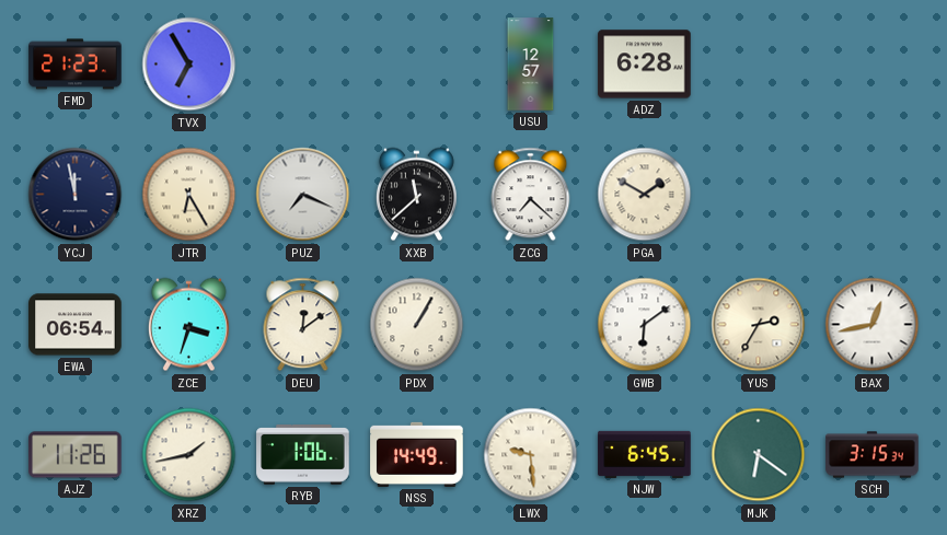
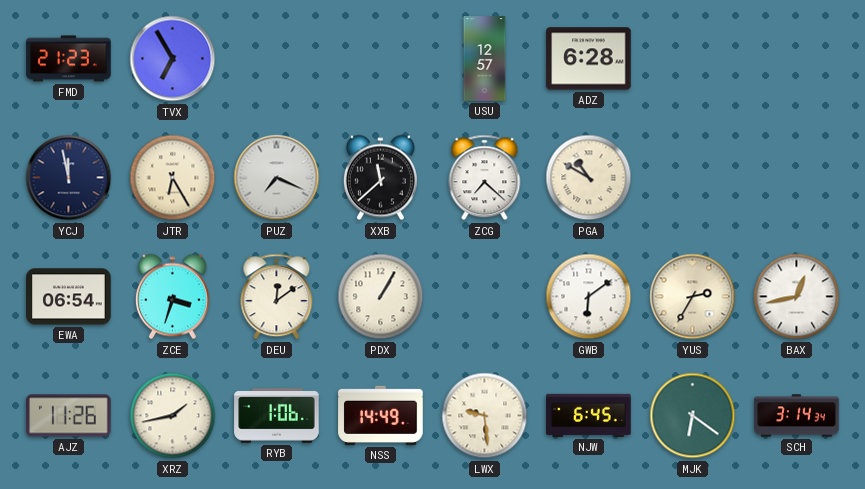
PGA: 1:50 -> 10:50 (589, 178)
SCH: 3:15 -> 3:14 (797, 416)
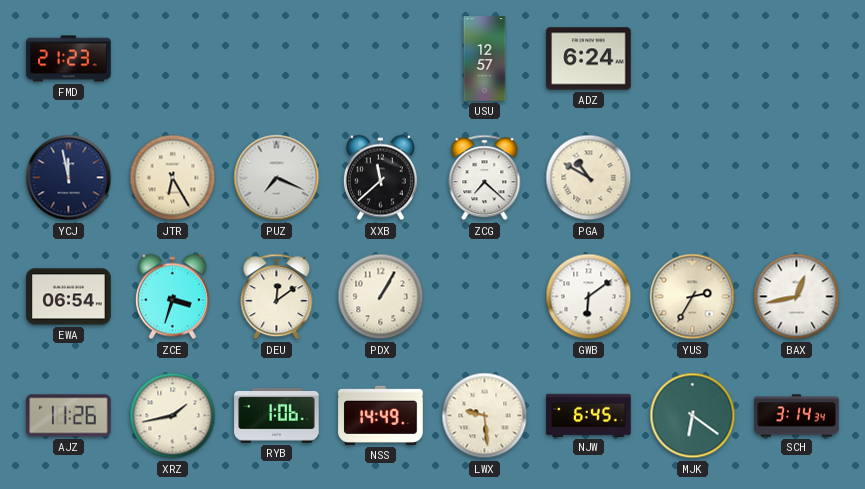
TVX: 6:55 -> none (173, 59)
ADZ: 6:28 -> 6:24 (589, 59)
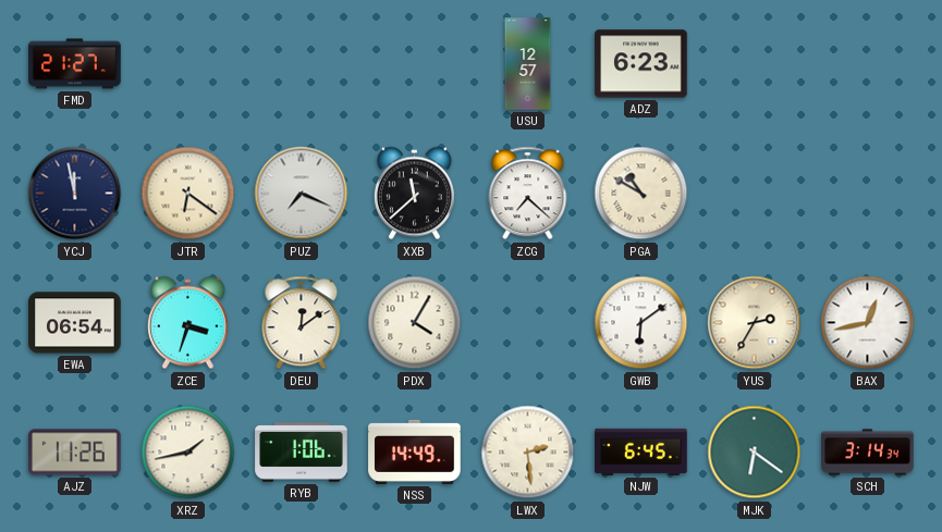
FMD: 21:23 -> 21:27 (75, 64)
ADZ: 6:24 -> 6:23 (641, 64)
JTR: 6:25 -> 6:21 (188, 194)
PDX: 1:05 -> 4:05 (415, 323)
LWX: 9:29 -> 2:29 (528, 453)
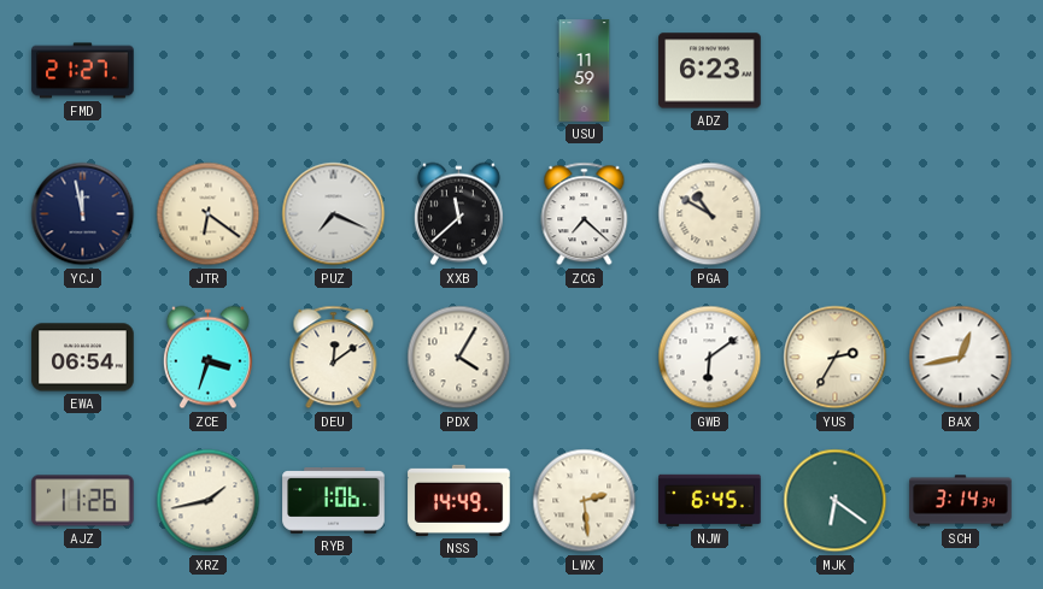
USU: 12:57 -> 11:59 (585, 71)
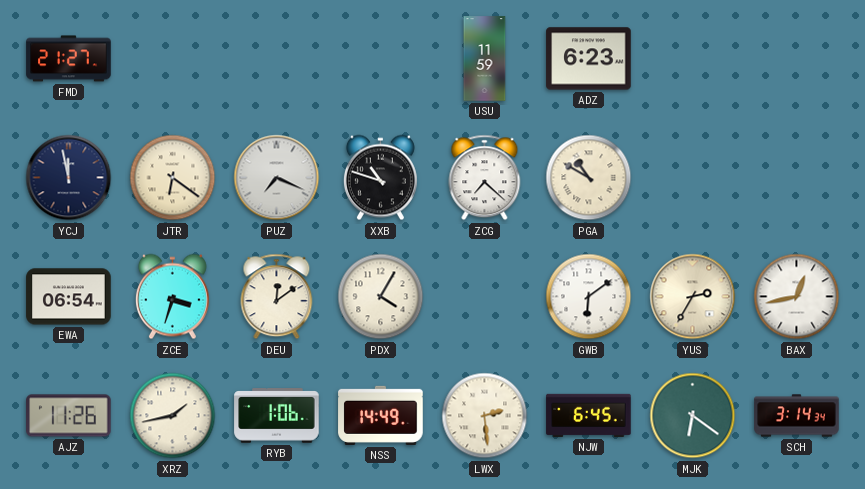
XXB: 11:38 -> 10:48 (380, 178)
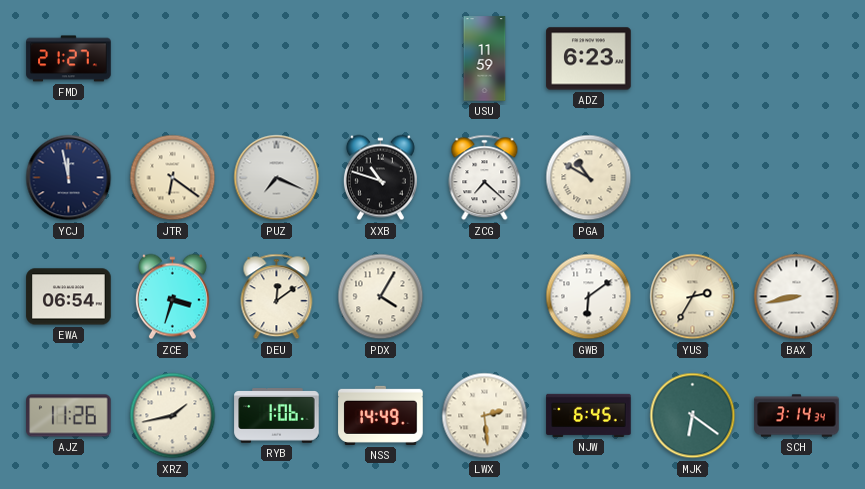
BAX: 12:43 -> 8:43 (797, 297)
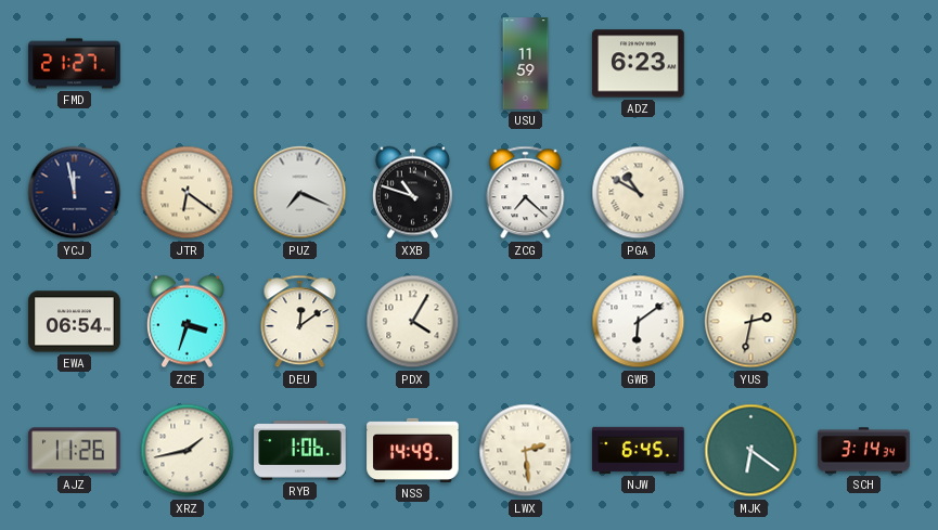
YUS: 2:35 -> 2:32 (751, 322)
BAX: 8:43 -> none (797, 297)
